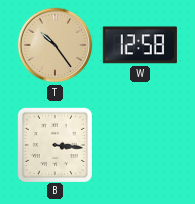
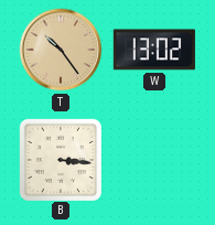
W: 12:58 -> 13:02 (154, 50)
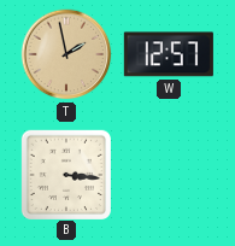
T: 10:24 -> 1:58 (66, 54)
W: 13:02 -> 12:57 (169, 54)
